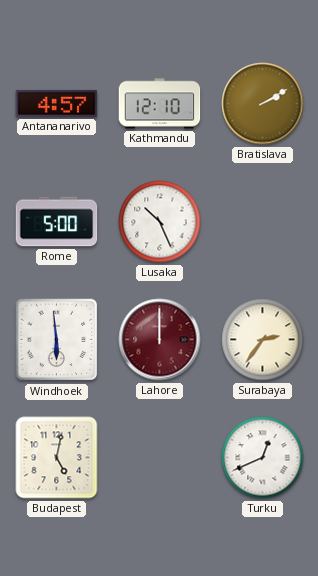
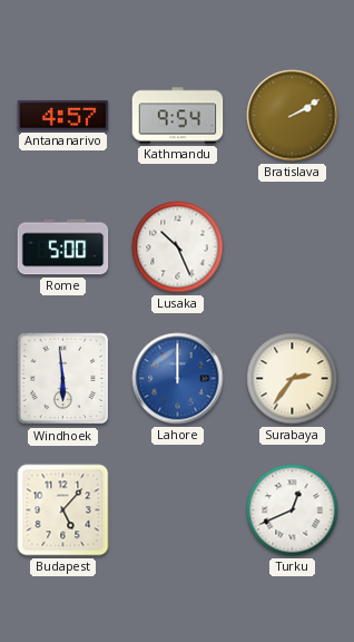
Kathmandu: 12:10 -> 9:54 (178, 116)
Lahore dial: burgundy -> blue (178, 379)
Budapest: 5:02 -> 5:07 (63, 510)
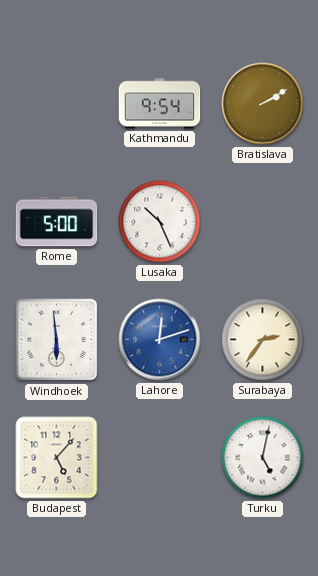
Antananarivo: 4:57 -> none (63, 115)
Lahore: 12:00 -> 12:12 (160, 340)
Turku: 12:41 -> 5:02 (263, 458)
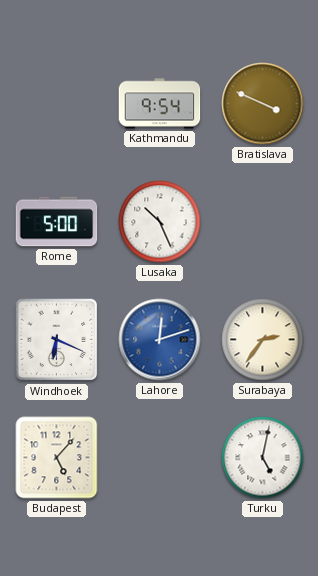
Bratislava: 2:10 -> 3:49 (263, 104)
Windhoek: 5:59 -> 6:19 (57, 340)
